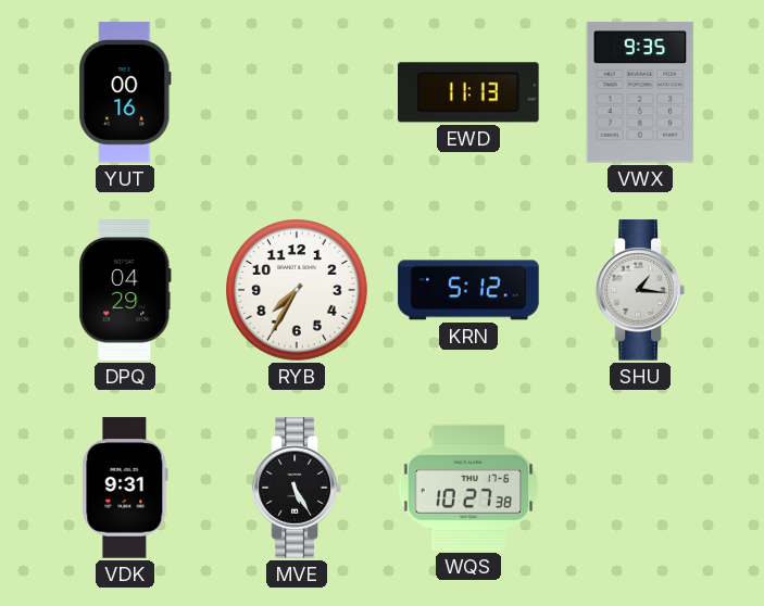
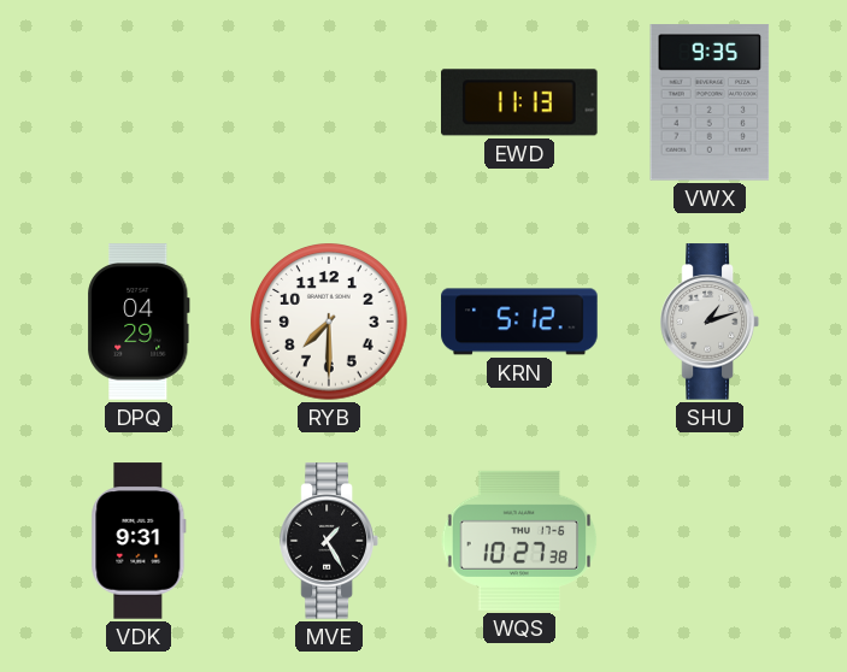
YUT: 00:16 -> none (125, 92)
RYB: 7:35 -> 7:30 (329, 322)
SHU: 1:16 -> 1:12 (710, 322)
MVE: 5:25 -> 1:25 (329, 541)
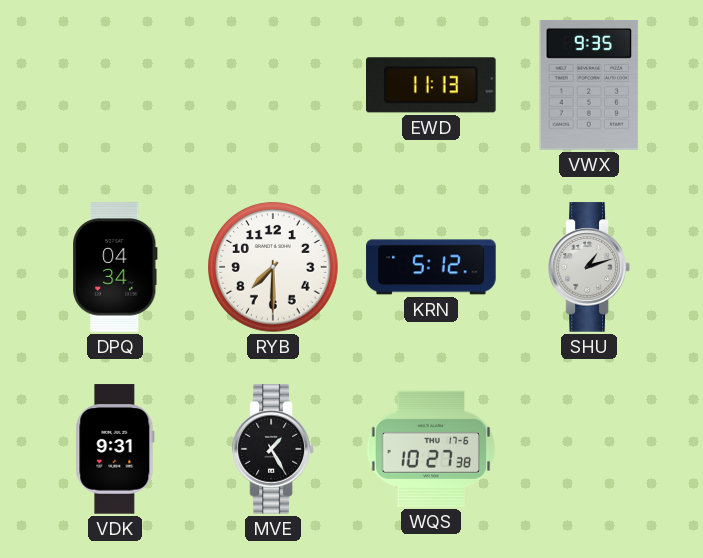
DPQ: 04:29 -> 04:34 (115, 267)
